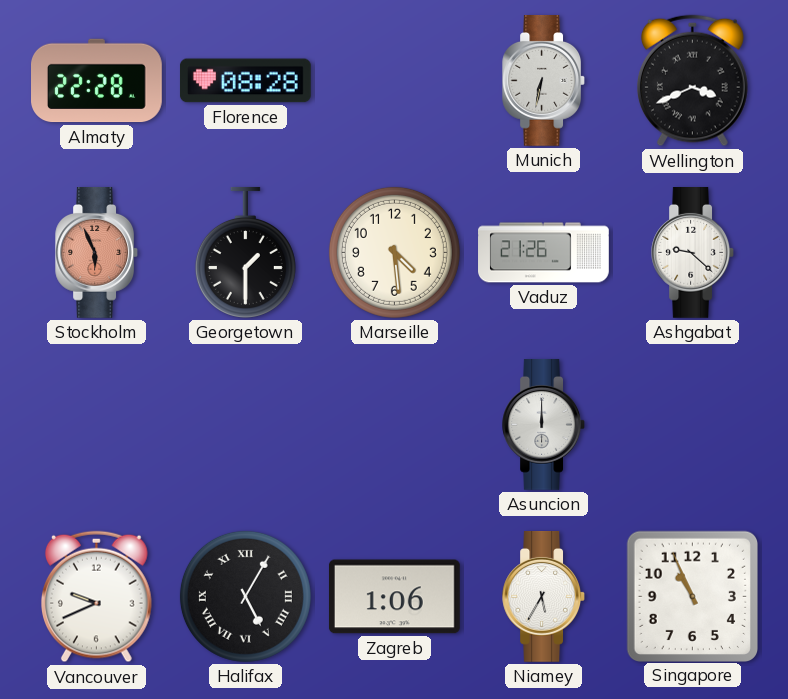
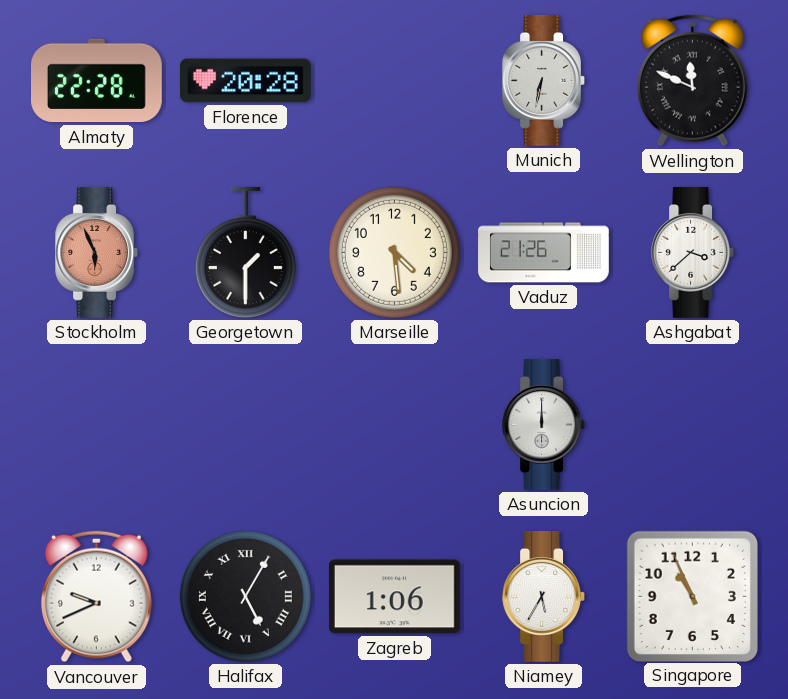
Florence: 08:28 -> 20:28 (245, 81)
Wellington: 3:41 -> 11:49 (693, 81)
Ashgabat: 9:22 -> 3:38 (692, 253)
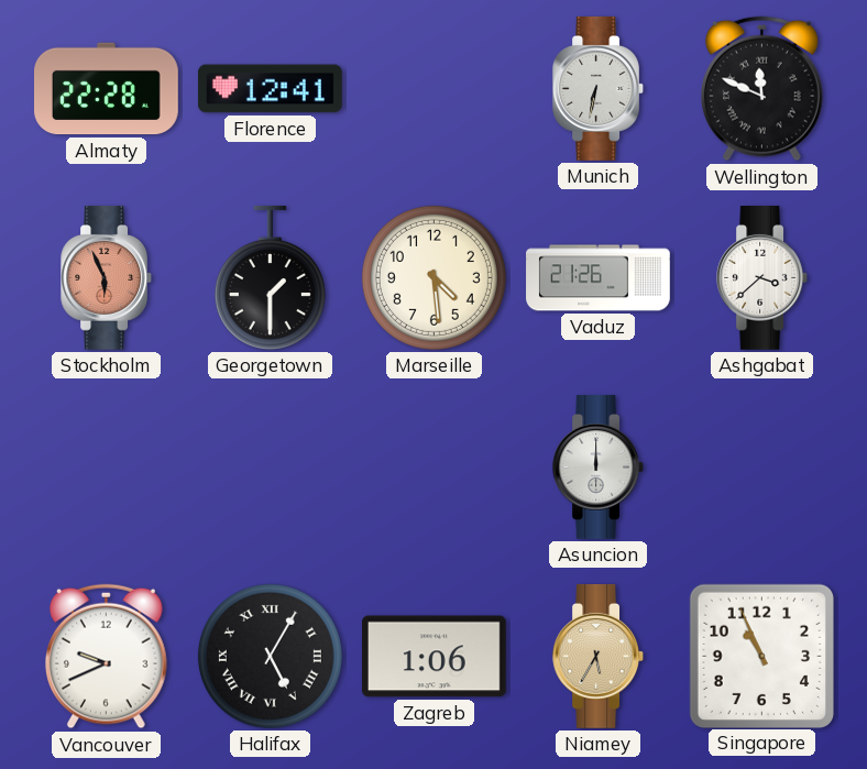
Florence: 20:28 -> 12:41 (270, 89)
Niamey dial: white -> champagne (597, 657)
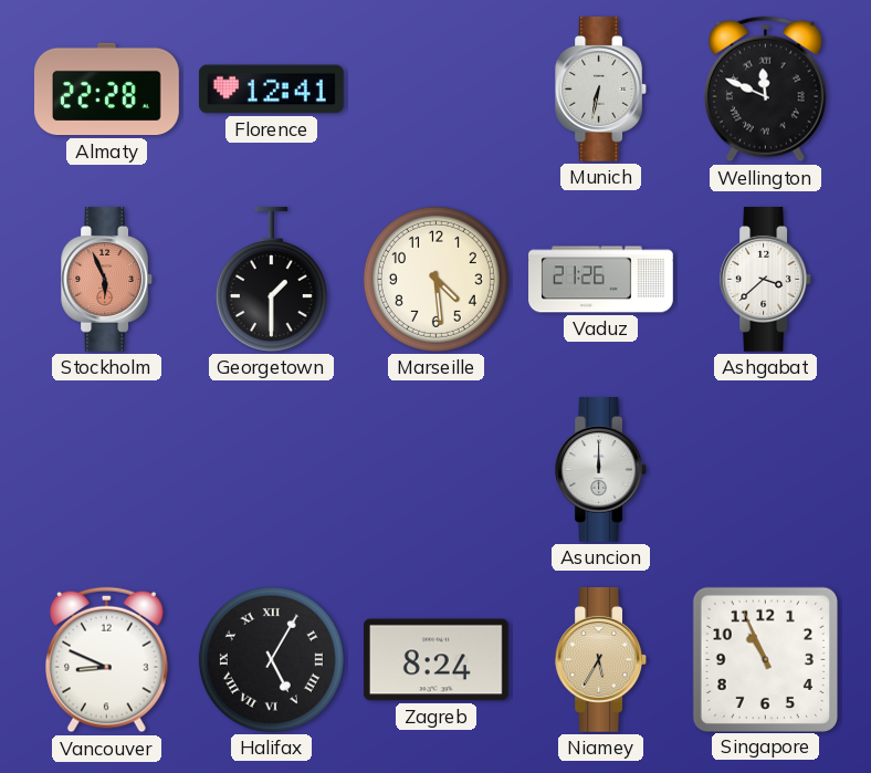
Vancouver: 9:41 -> 8:49 (107, 660)
Zagreb: 1:06 -> 8:24 (435, 660)
